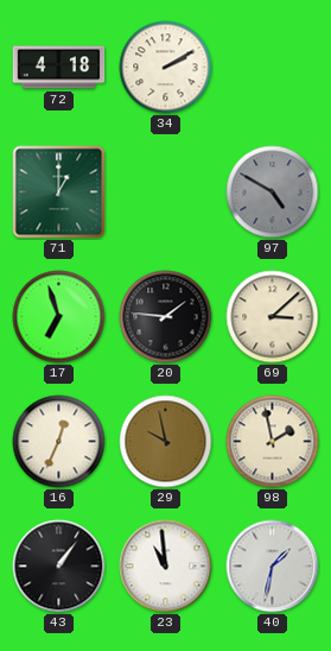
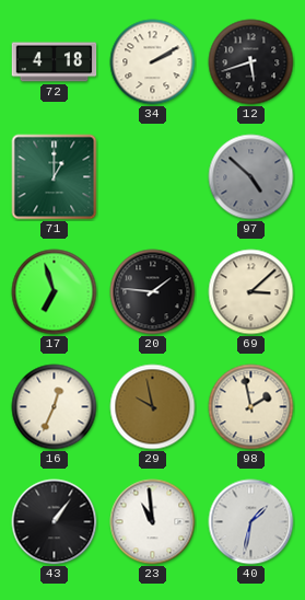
12: none -> 5:42 (251, 62)
97: 4:50 -> 4:52 (251, 177)
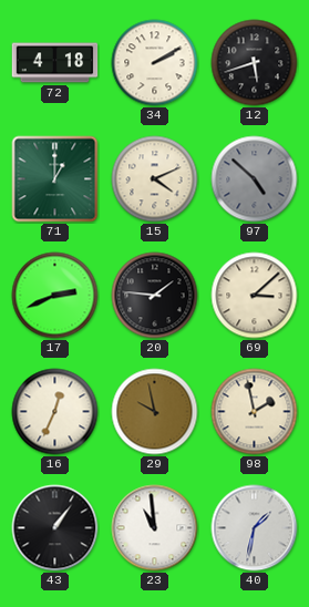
15: none -> 4:11 (155, 179)
17: 6:57 -> 2:41 (55, 296)
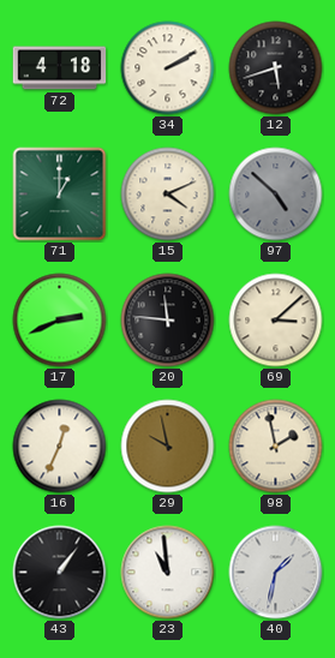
20: 1:46 -> 11:46 (168, 321)
